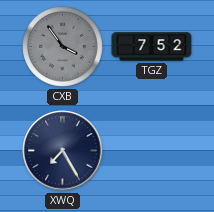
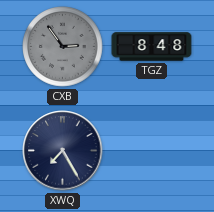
CXB: 3:54 -> 2:54 (63, 47)
TGZ: 7:52 -> 8:48 (152, 47)
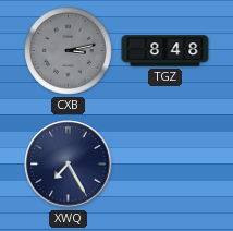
CXB: 2:54 -> 3:13 (69, 51)
